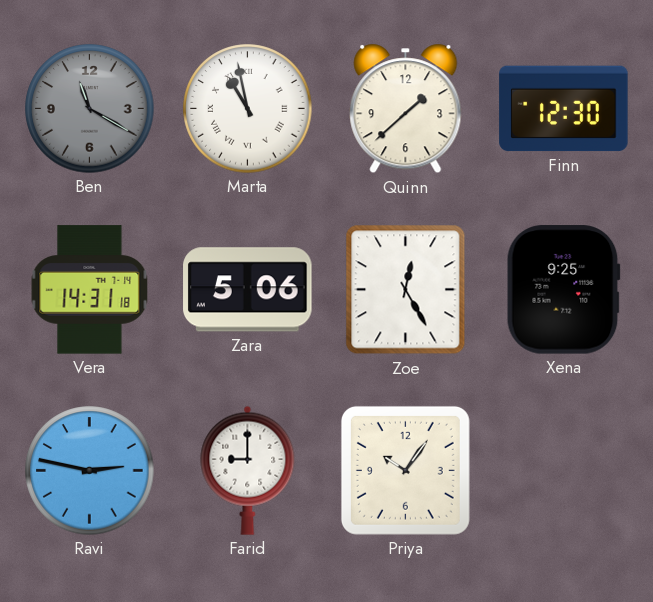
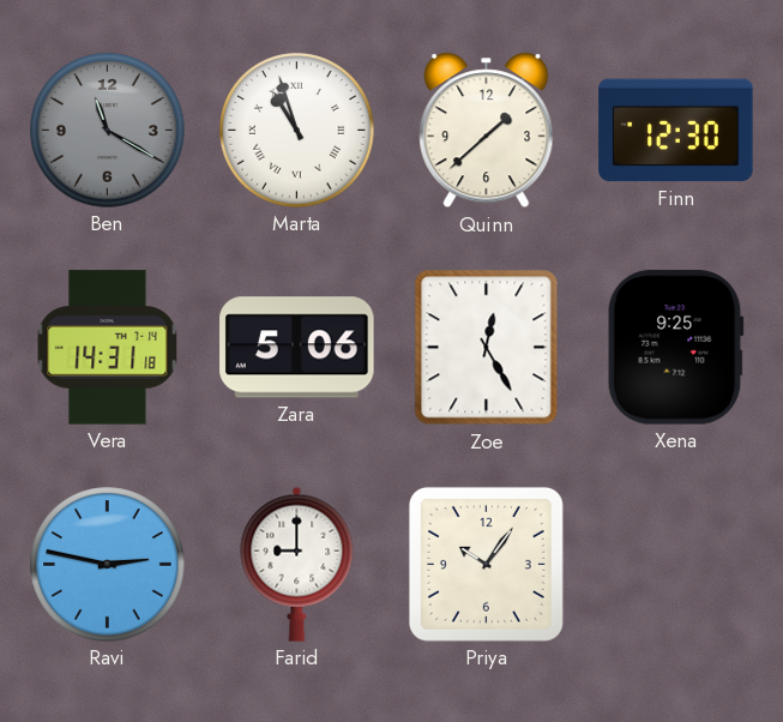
Marta: 10:58 -> 10:57 (297, 131)
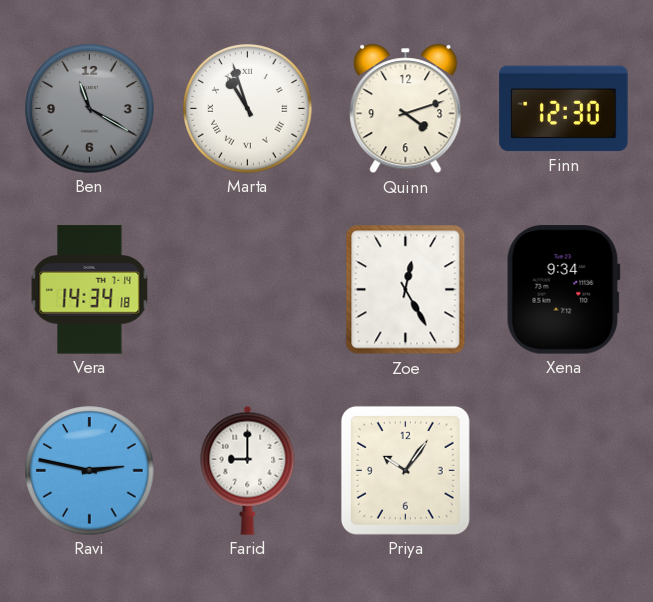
Quinn: 1:38 -> 4:12 (406, 109)
Vera: 14:31 -> 14:34 (90, 290)
Zara: 5:06 -> none (297, 348)
Xena: 9:25 -> 9:34 (563, 290)
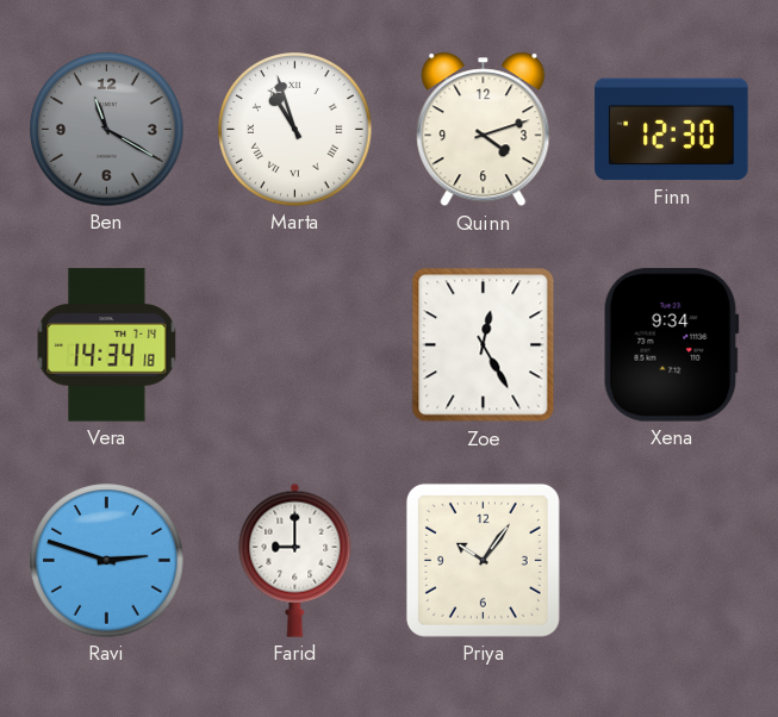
Ravi: 2:47 -> 2:48 (107, 561)
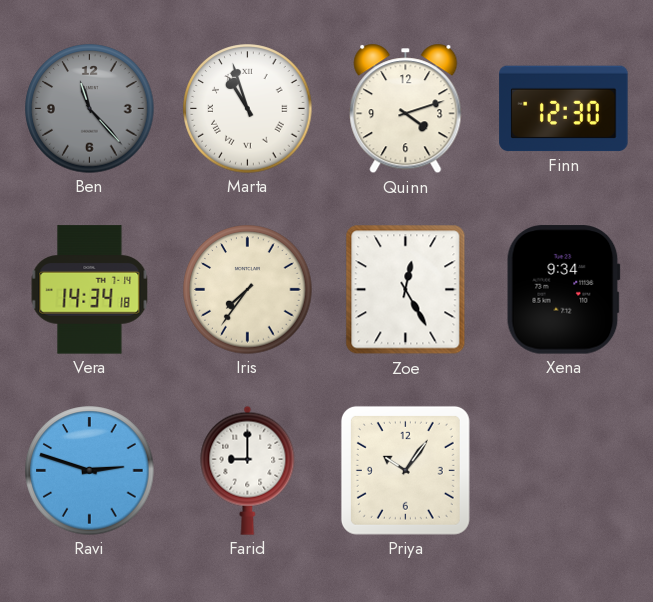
Ben: 11:20 -> 11:23 (90, 109)
Iris: none -> 7:36 (248, 290)
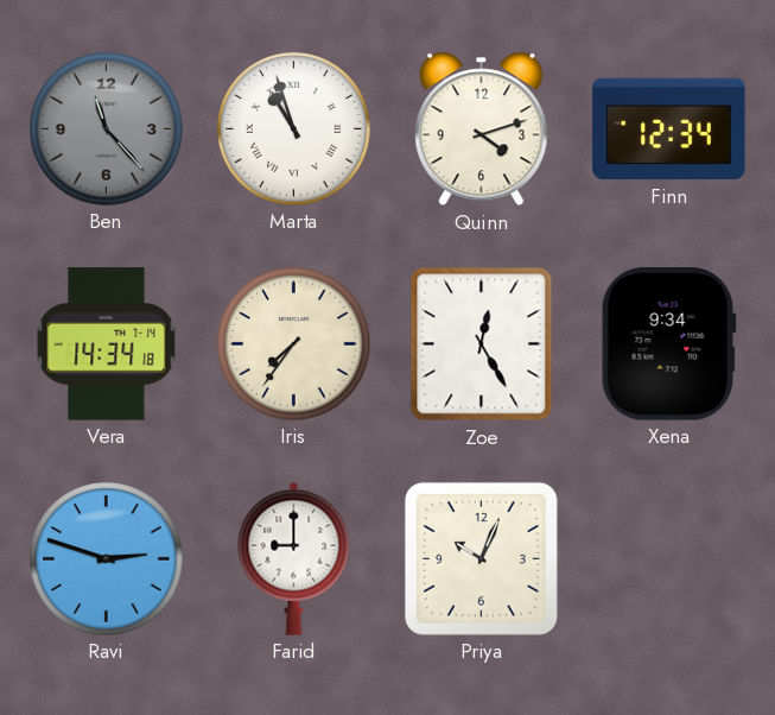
Finn: 12:30 -> 12:34 (669, 129)
Priya: 10:06 -> 10:04 (481, 558)
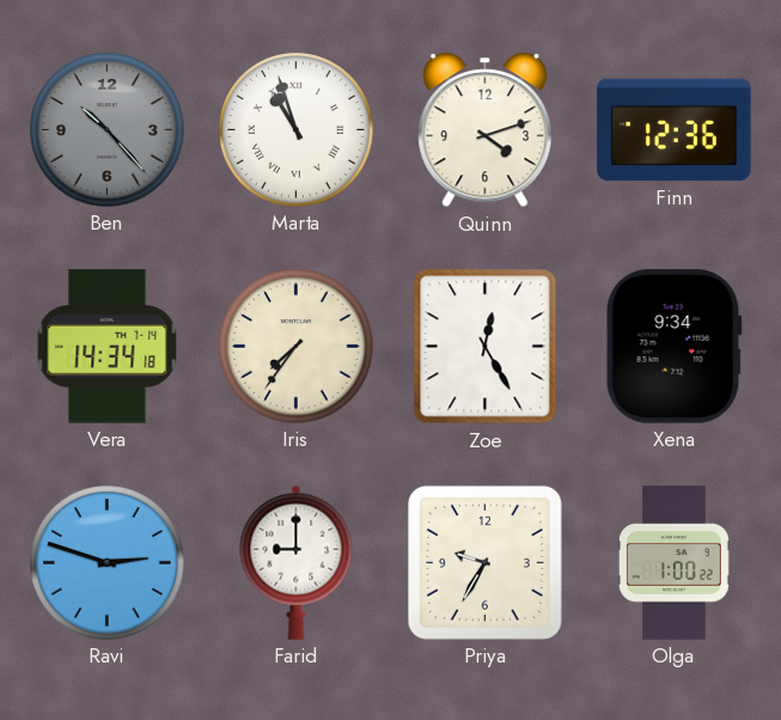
Ben: 11:23 -> 10:23 (108, 130)
Finn: 12:34 -> 12:36 (675, 130)
Priya: 10:04 -> 9:35 (484, 562)
Olga: none -> 1:00 (673, 563)
